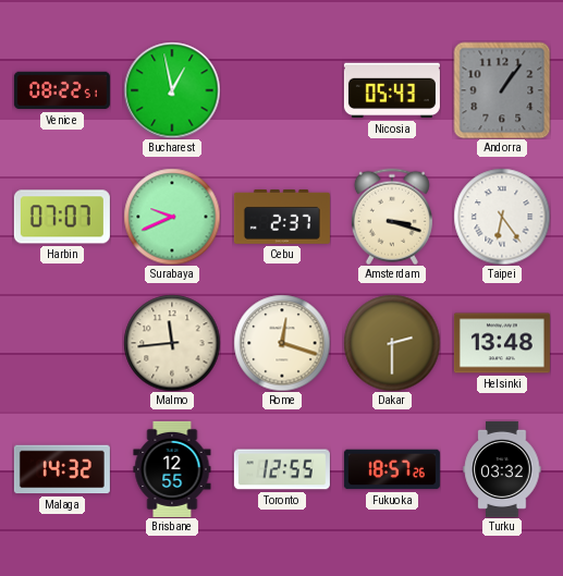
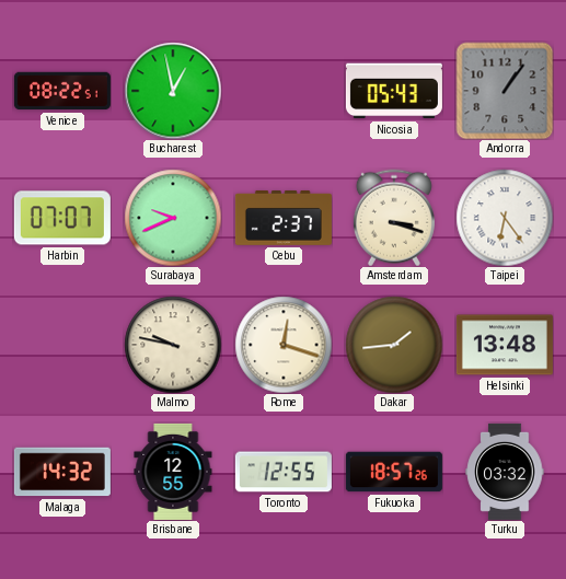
Malmo: 11:44 -> 9:47 (173, 345)
Dakar: 2:30 -> 1:44 (394, 345)
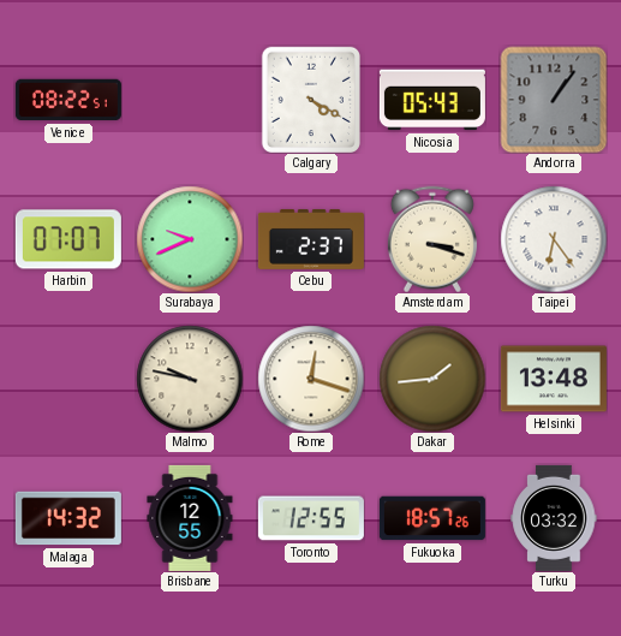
Bucharest: 12:58 -> none (173, 91)
Calgary: none -> 4:20 (310, 99)
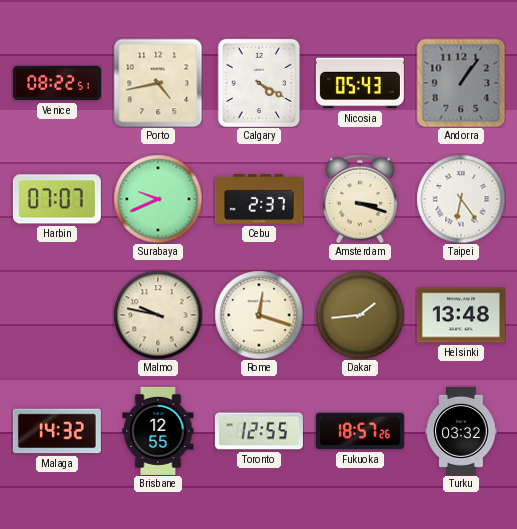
Porto: none -> 4:43 (158, 83)
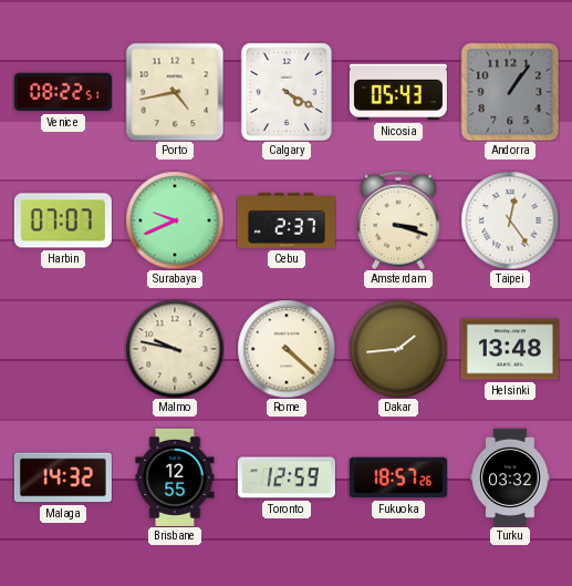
Taipei: 6:24 -> 12:24 (510, 220)
Rome: 12:18 -> 4:22 (287, 349)
Toronto: 12:55 -> 12:59 (287, 477)
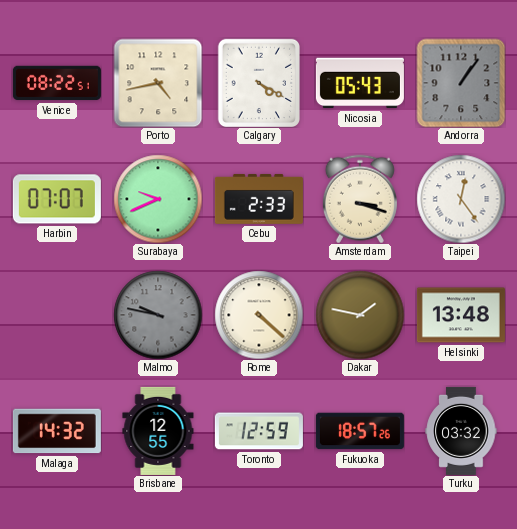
Cebu: 2:37 -> 2:33 (259, 199)
Malmo dial: cream -> grey (158, 315)
Dakar: 1:44 -> 1:47 (360, 315)
